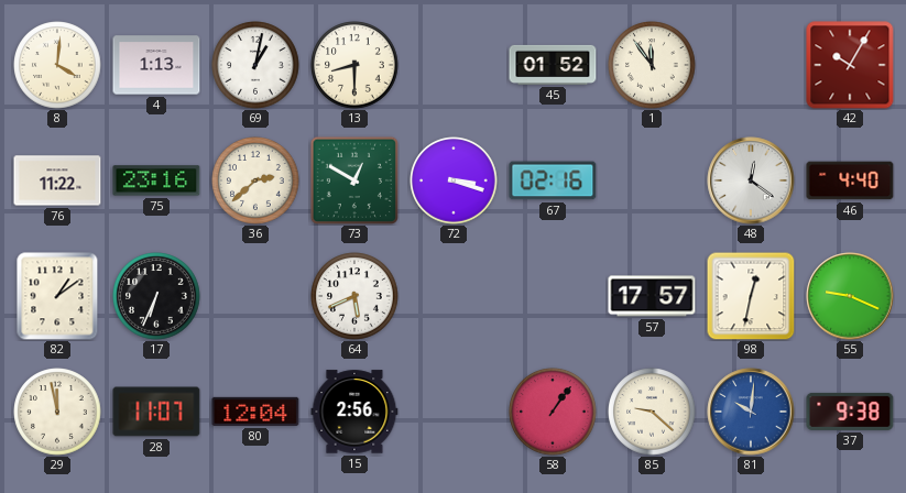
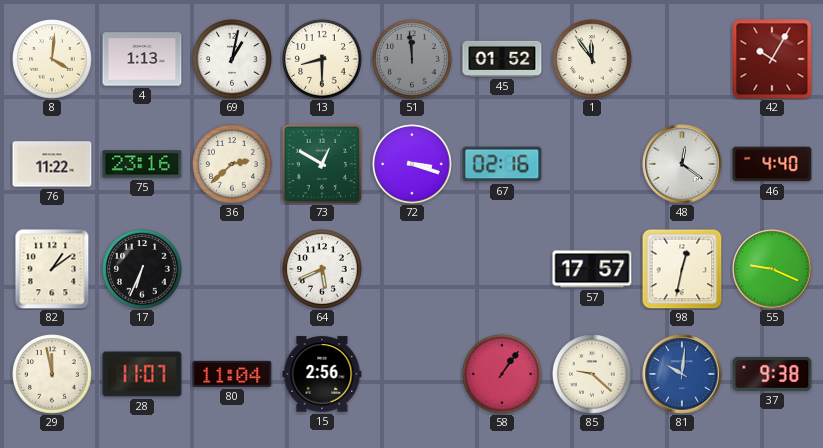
51: none -> 11:59 (412, 59)
80: 12:04 -> 11:04 (232, 374)
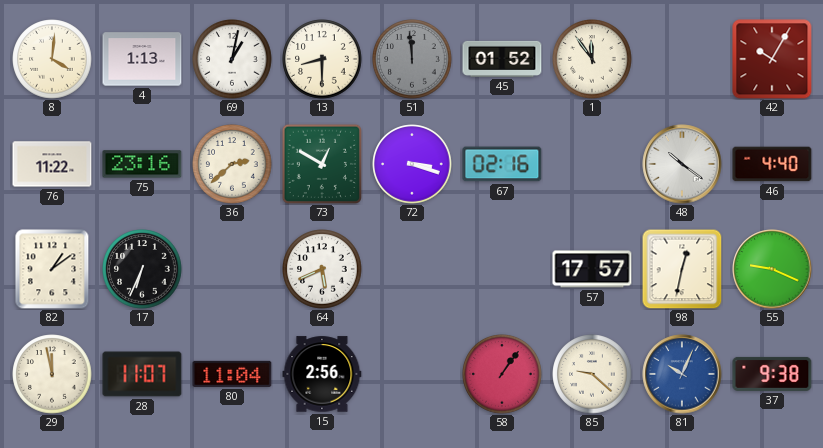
48: 12:21 -> 10:21 (682, 164)
81: 10:01 -> 10:04 (682, 374)
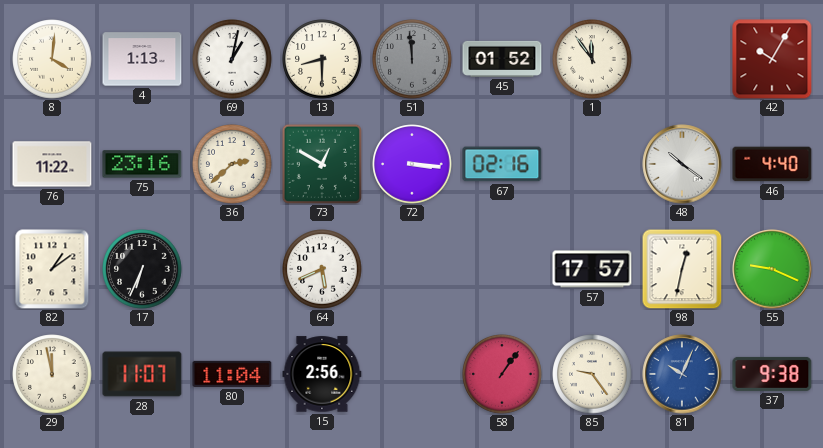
72: 3:18 -> 3:16 (412, 164)
85: 9:22 -> 9:24 (592, 374)
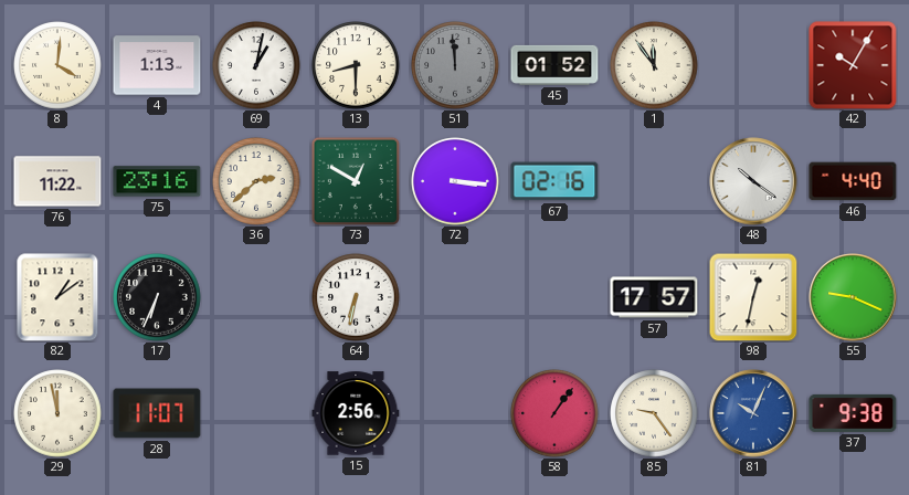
64: 5:41 -> 6:32 (356, 297)
80: 11:04 -> none (232, 374)
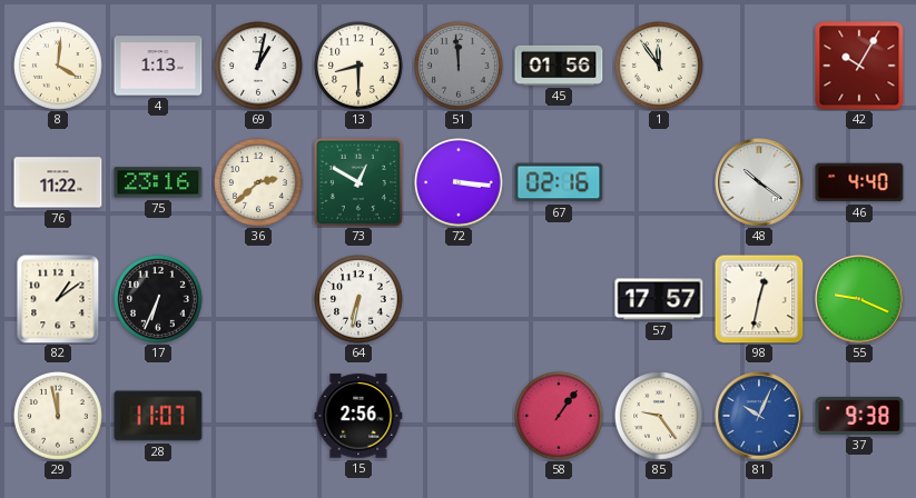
45: 01:52 -> 01:56 (559, 66)
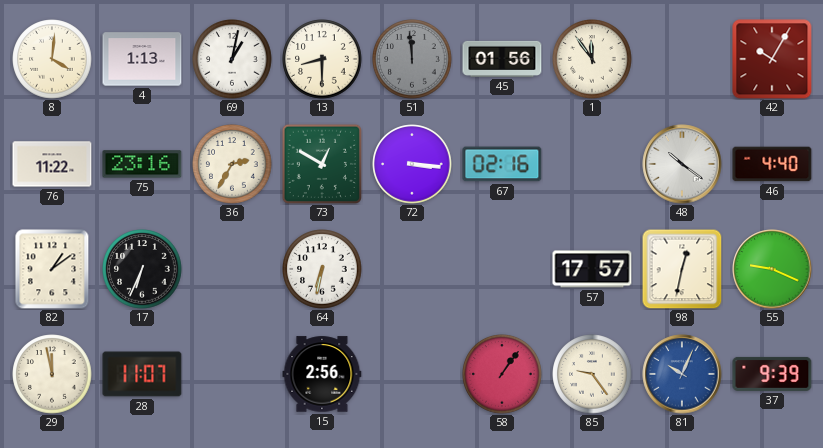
36: 2:38 -> 2:35 (232, 164)
37: 9:38 -> 9:39 (772, 374)
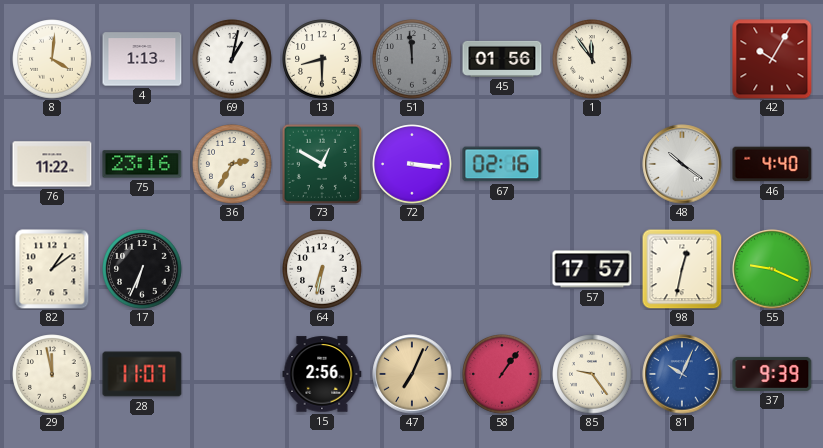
47: none -> 7:04 (412, 374)
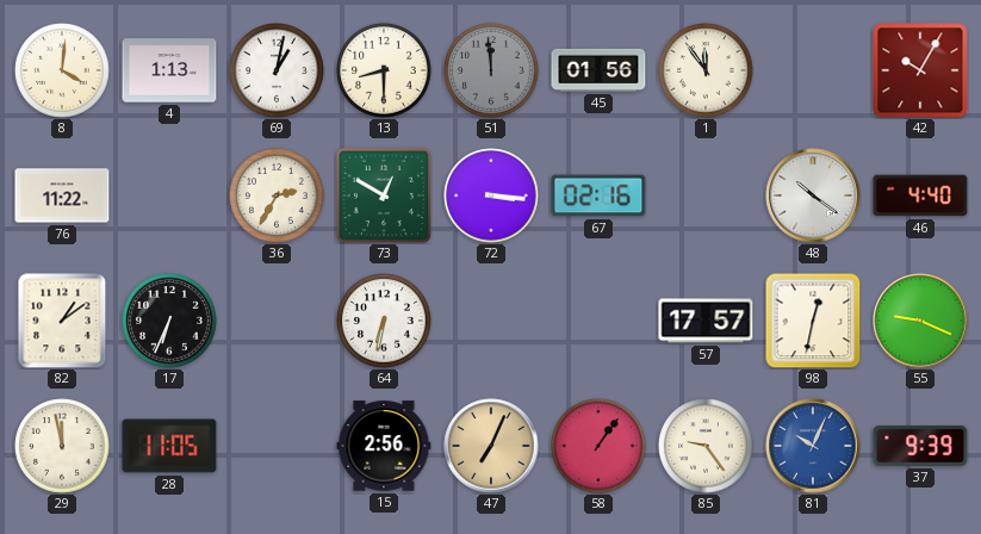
75: 23:16 -> none (142, 164)
28: 11:07 -> 11:05 (169, 446)
